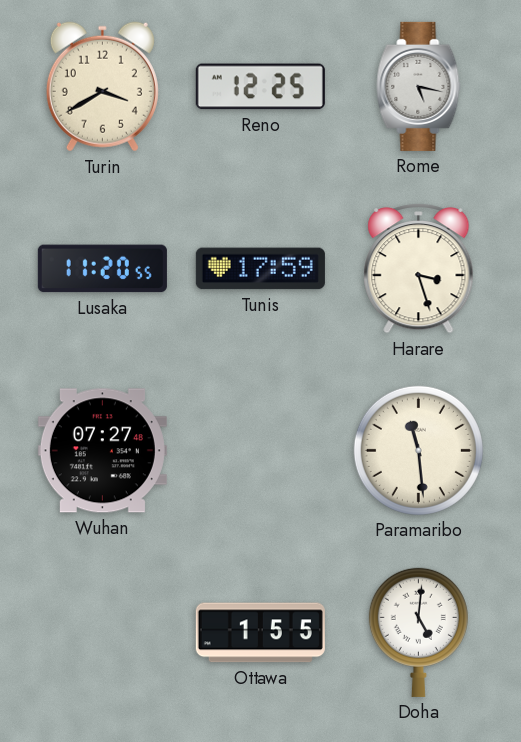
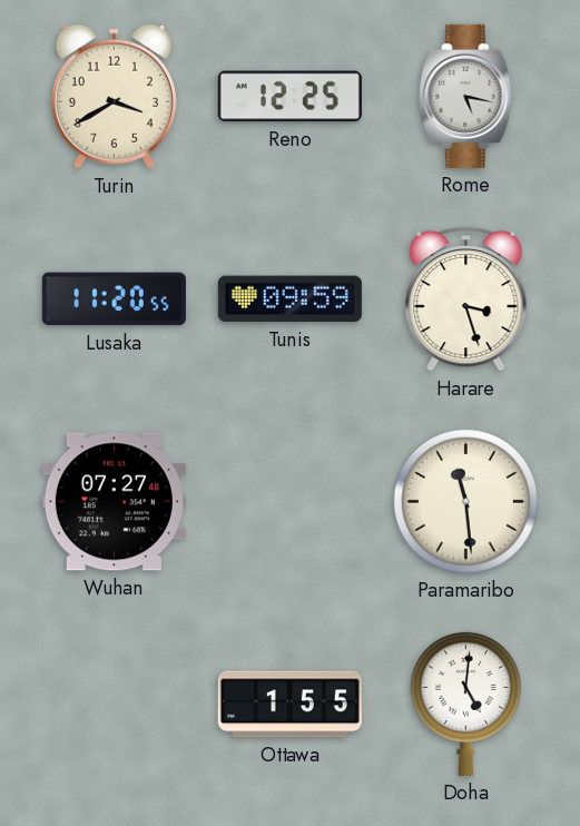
Tunis: 17:59 -> 09:59 (289, 299)
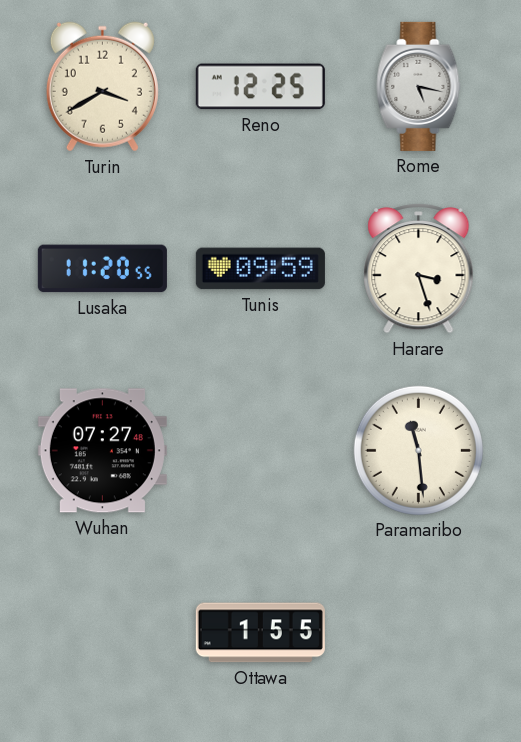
Doha: 5:01 -> none (465, 704)
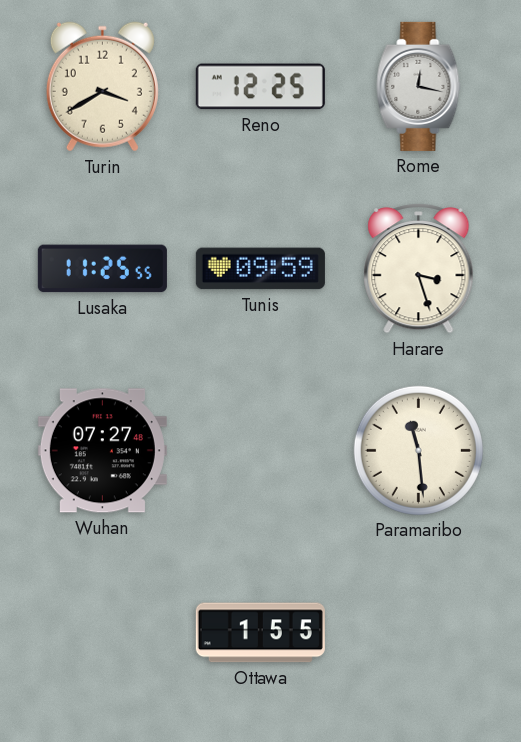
Rome: 5:17 -> 12:17 (419, 86)
Lusaka: 11:20 -> 11:25 (102, 269)
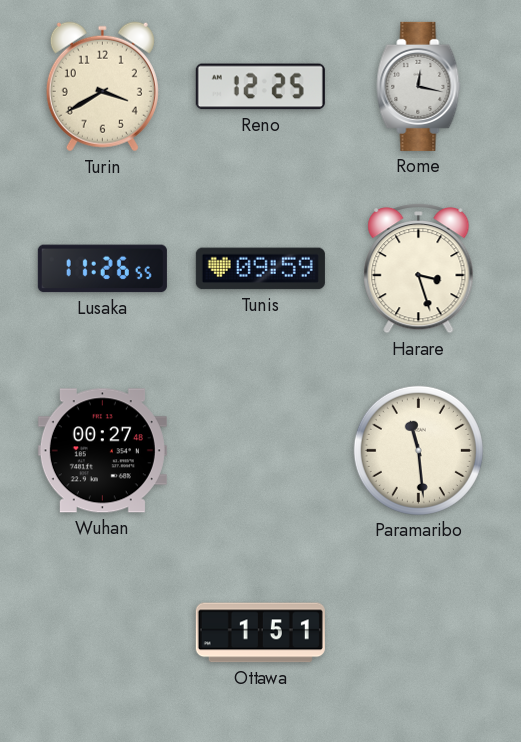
Lusaka: 11:25 -> 11:26 (102, 269)
Wuhan: 07:27 -> 00:27 (102, 451)
Ottawa: 1:55 -> 1:51 (260, 633)
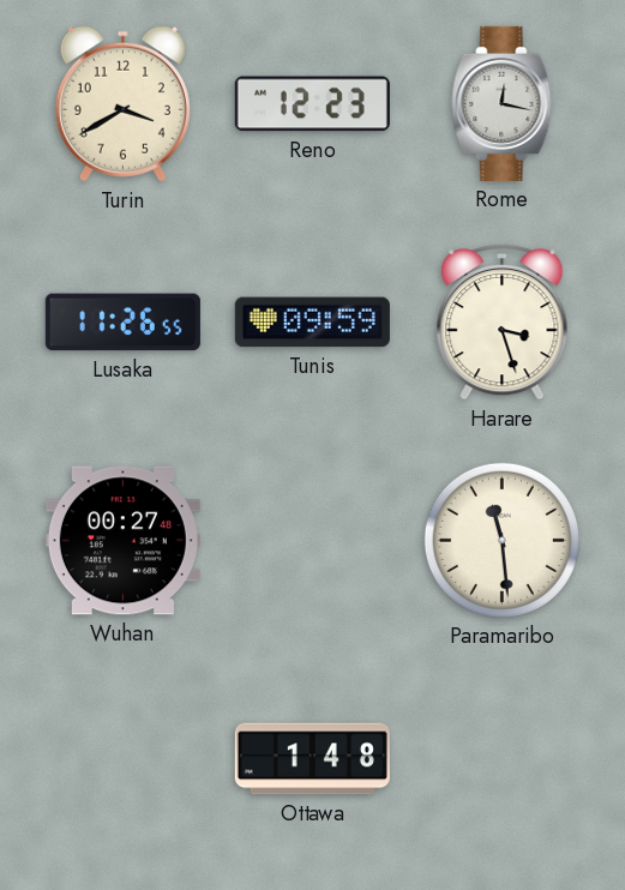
Reno: 12:25 -> 12:23 (312, 104)
Ottawa: 1:51 -> 1:48 (312, 759)
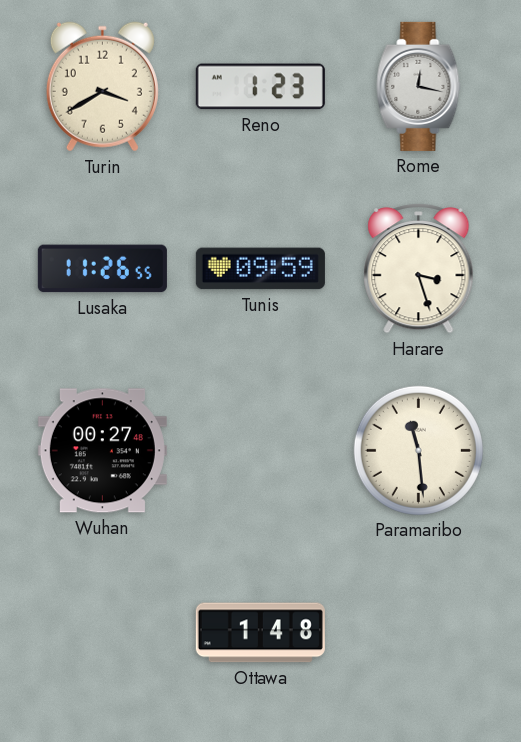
Reno: 12:23 -> 1:23 (260, 87)
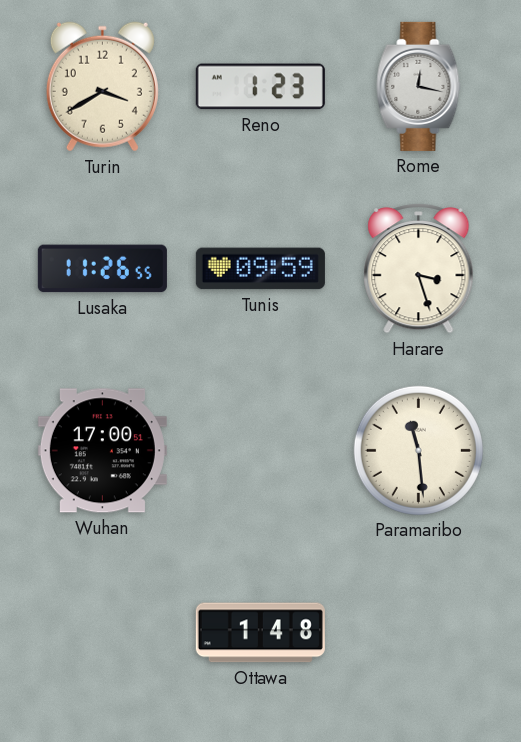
Wuhan: 00:27 -> 17:00 (102, 451)
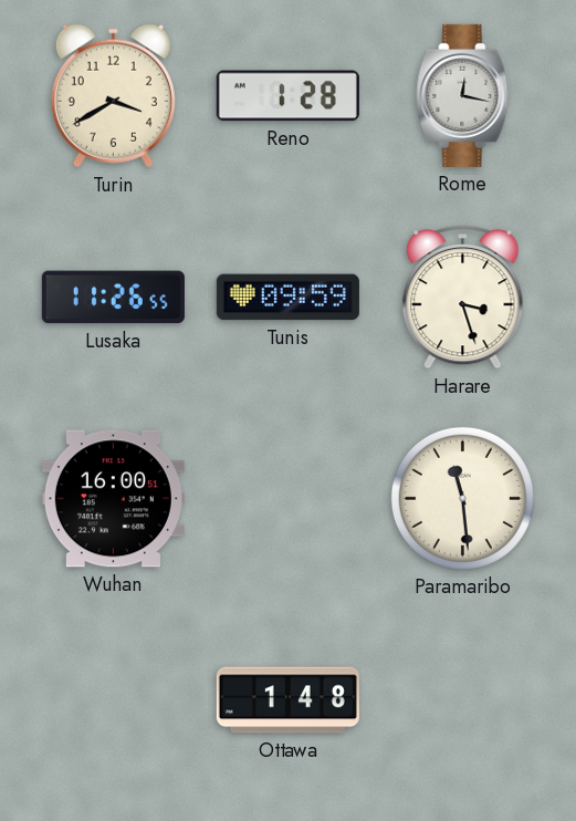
Reno: 1:23 -> 1:28 (287, 96)
Wuhan: 17:00 -> 16:00 (113, 499)
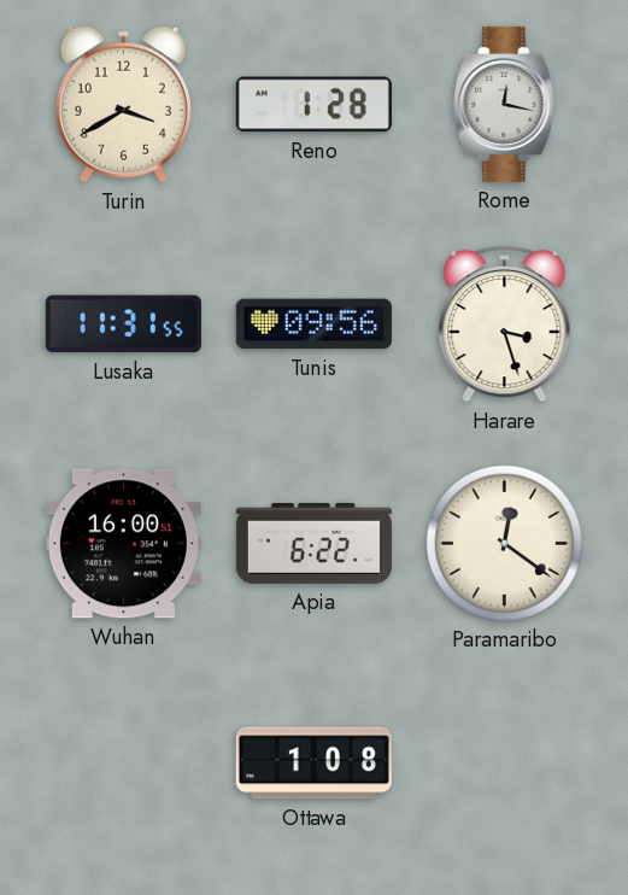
Lusaka: 11:26 -> 11:31 (123, 324)
Tunis: 09:59 -> 09:56 (313, 324)
Apia: none -> 6:22 (313, 543)
Paramaribo: 11:29 -> 12:21 (504, 543)
Ottawa: 1:48 -> 1:08 (313, 764)
